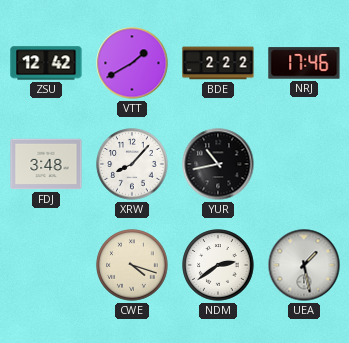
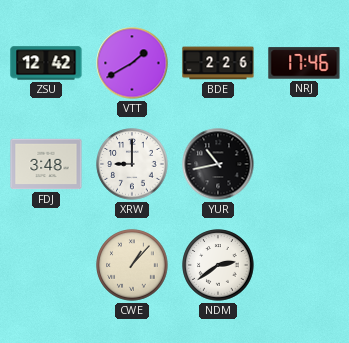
BDE: 2:22 -> 2:26 (218, 63)
XRW: 8:07 -> 9:00 (132, 164)
CWE: 4:18 -> 1:07 (132, 265)
UEA: 1:28 -> none (304, 265)
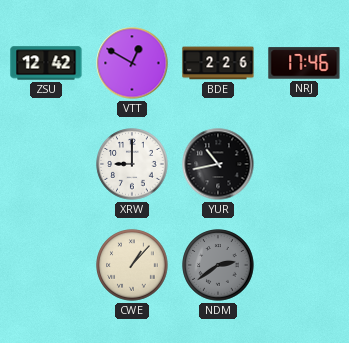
VTT: 1:40 -> 12:50 (132, 63)
FDJ: 3:48 -> none (46, 164)
NDM dial: white -> grey (218, 265)
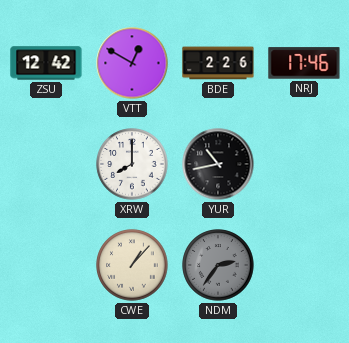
XRW: 9:00 -> 8:00 (132, 164)
NDM: 2:39 -> 2:36 (218, 265)
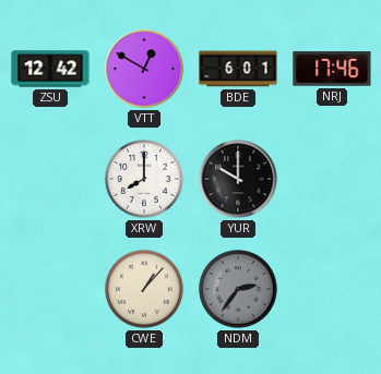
BDE: 2:26 -> 6:01 (238, 69)
YUR: 10:43 -> 10:00 (238, 179)
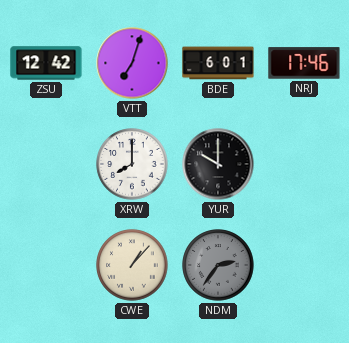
VTT: 12:50 -> 7:03 (132, 63)
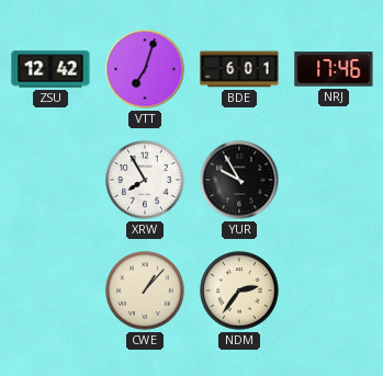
XRW: 8:00 -> 7:55 (145, 180)
YUR: 10:00 -> 9:55 (239, 180)
NDM dial: grey -> cream (239, 290)
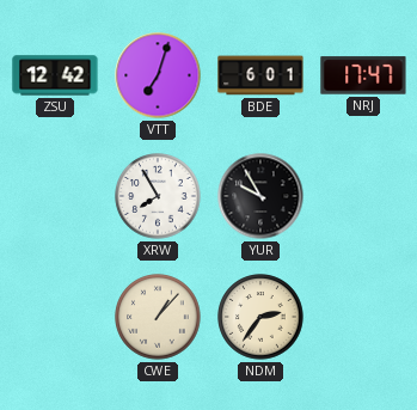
NRJ: 17:46 -> 17:47 (363, 75)
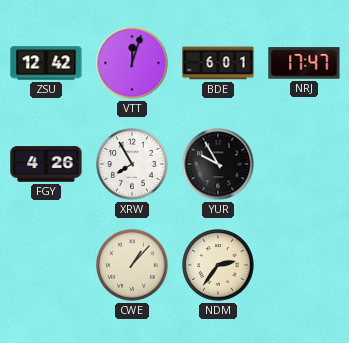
VTT: 7:03 -> 12:03 (132, 63)
FGY: none -> 4:26 (46, 164)
